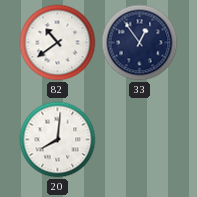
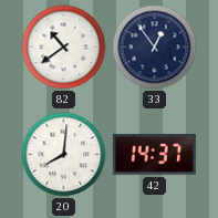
42: none -> 14:37 (154, 155)
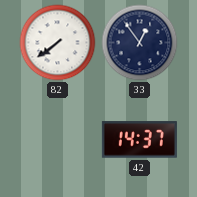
82: 10:39 -> 7:39 (58, 43)
20: 8:01 -> none (64, 155)
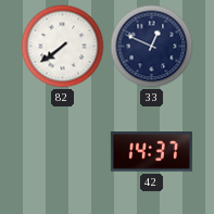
33: 12:54 -> 12:49 (152, 47)
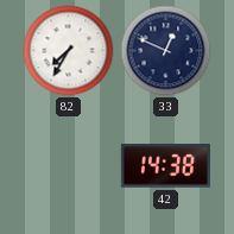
82: 7:39 -> 7:35 (69, 51)
42: 14:37 -> 14:38 (165, 166)
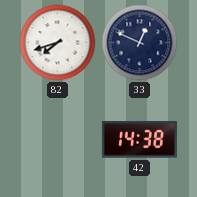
82: 7:35 -> 7:42 (58, 43)
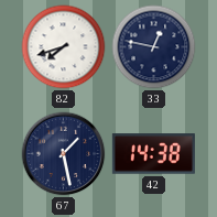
33: 12:49 -> 12:47 (154, 47)
67: none -> 1:28 (64, 154)
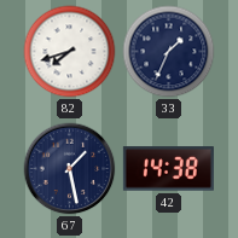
33: 12:47 -> 1:34 (169, 52)
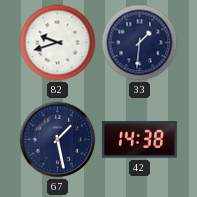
82: 7:42 -> 9:42 (58, 43)
33: 1:34 -> 1:31 (140, 43)
